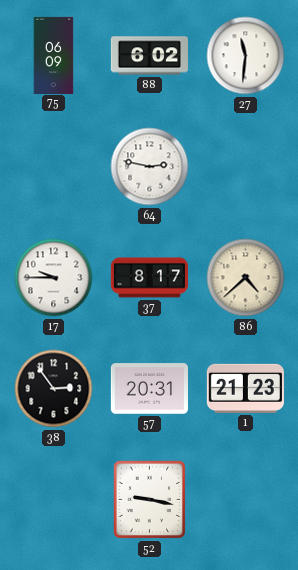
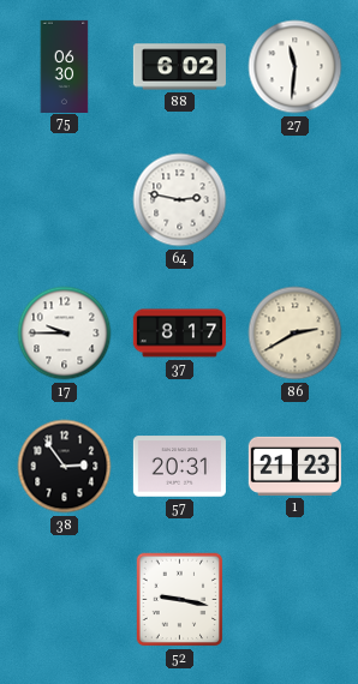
75: 06:09 -> 06:30 (65, 66)
86: 4:38 -> 2:40 (296, 334)
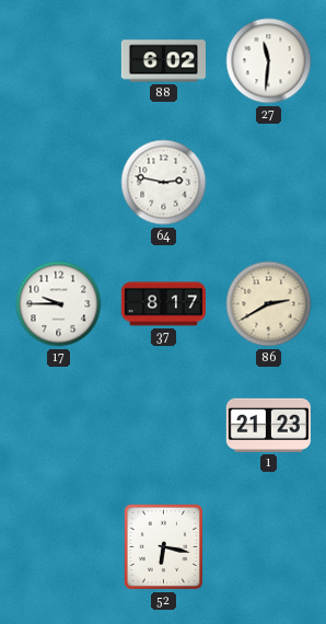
75: 06:30 -> none (65, 66)
38: 2:54 -> none (65, 467)
57: 20:31 -> none (179, 467)
52: 9:17 -> 6:17 (164, 547)
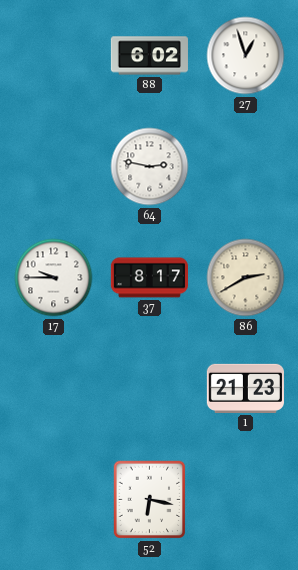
27: 11:31 -> 12:57 (246, 56)
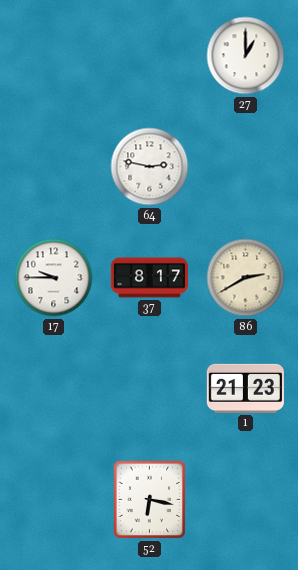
88: 6:02 -> none (149, 56)
27: 12:57 -> 1:00 (246, 56)
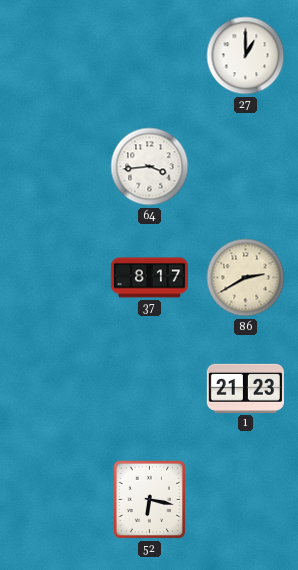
64: 2:47 -> 3:44 (150, 167)
17: 9:45 -> none (54, 278)
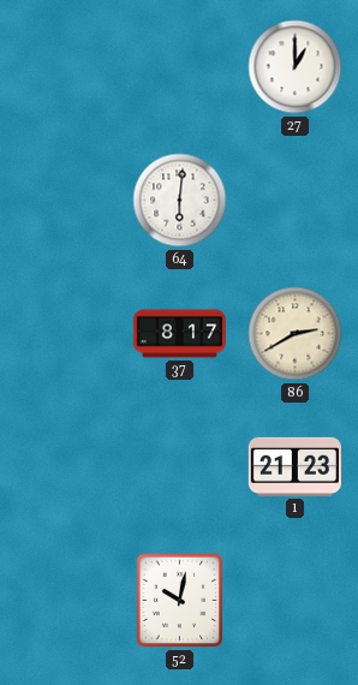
64: 3:44 -> 6:01 (180, 201)
52: 6:17 -> 10:02 (180, 601)
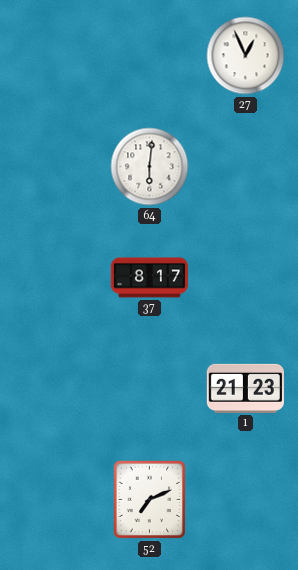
27: 1:00 -> 12:56 (246, 56)
86: 2:40 -> none (296, 334)
52: 10:02 -> 7:11 (150, 500)
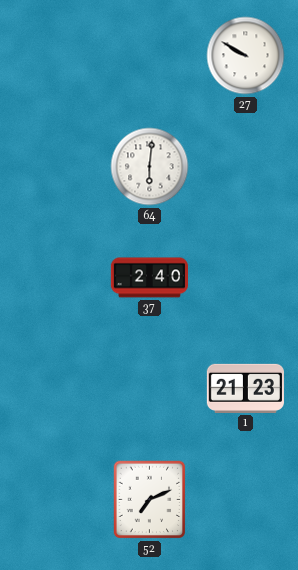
27: 12:56 -> 9:50 (246, 56)
37: 8:17 -> 2:40 (149, 278)
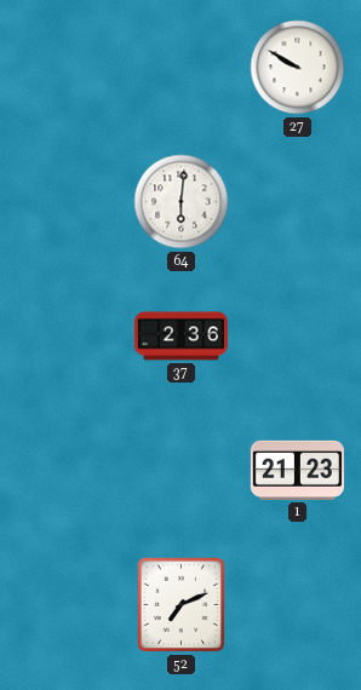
37: 2:40 -> 2:36 (180, 337)
